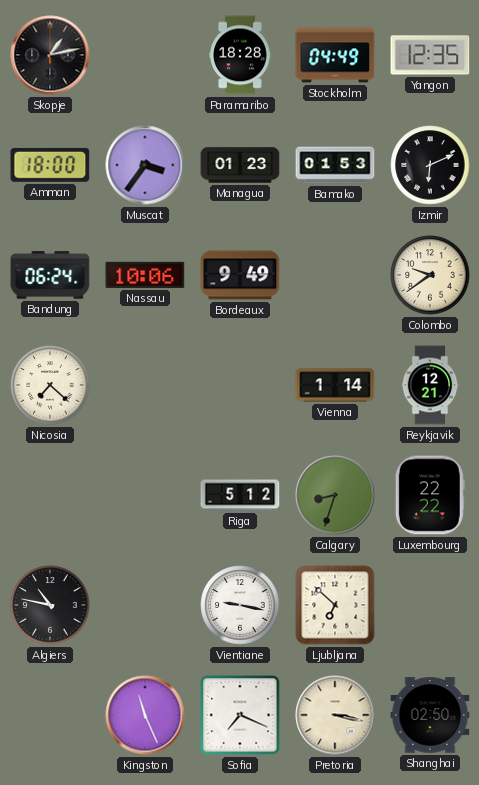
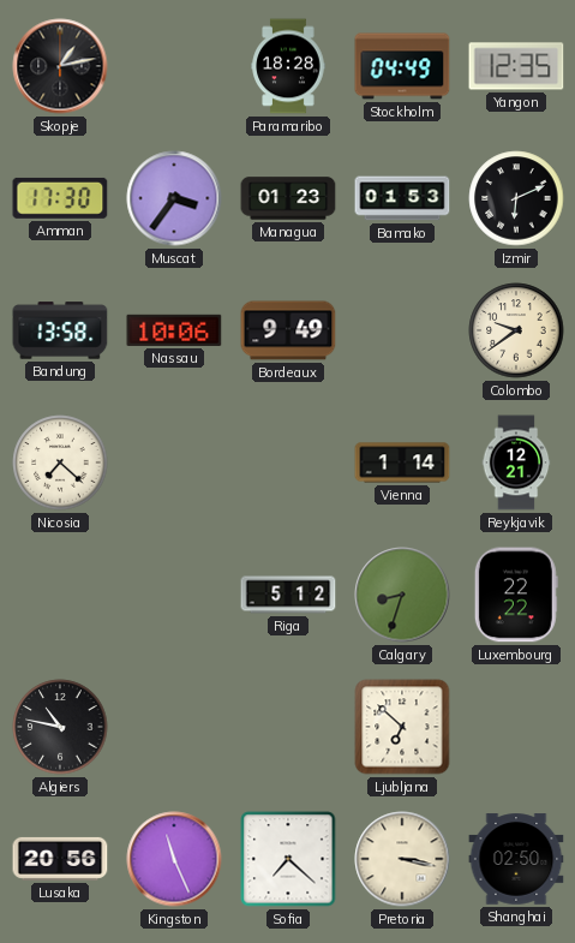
Amman: 18:00 -> 17:30 (60, 198)
Bandung: 06:24 -> 13:58 (60, 330)
Vientiane: 9:17 -> none (240, 605)
Lusaka: none -> 20:56 (60, 859)
Sofia: 7:19 -> 7:22 (288, 859)
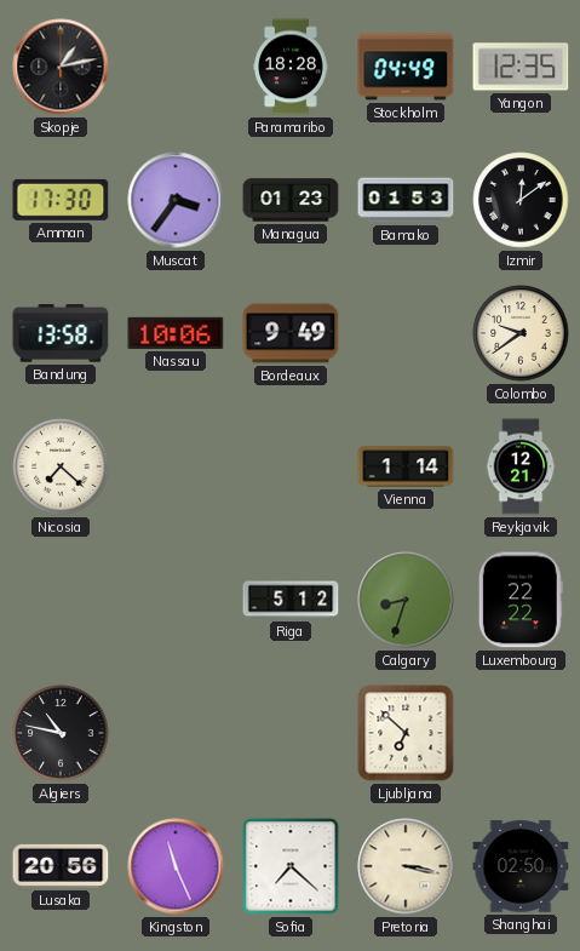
Izmir: 6:11 -> 12:09 (521, 200)
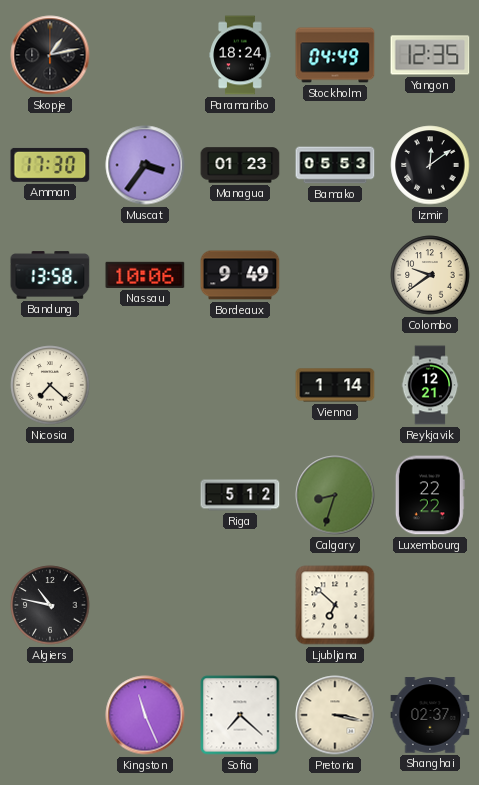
Paramaribo: 18:28 -> 18:24 (240, 55)
Bamako: 01:53 -> 05:53 (335, 165)
Lusaka: 20:56 -> none (61, 866)
Shanghai: 02:50 -> 02:37 (430, 715)
